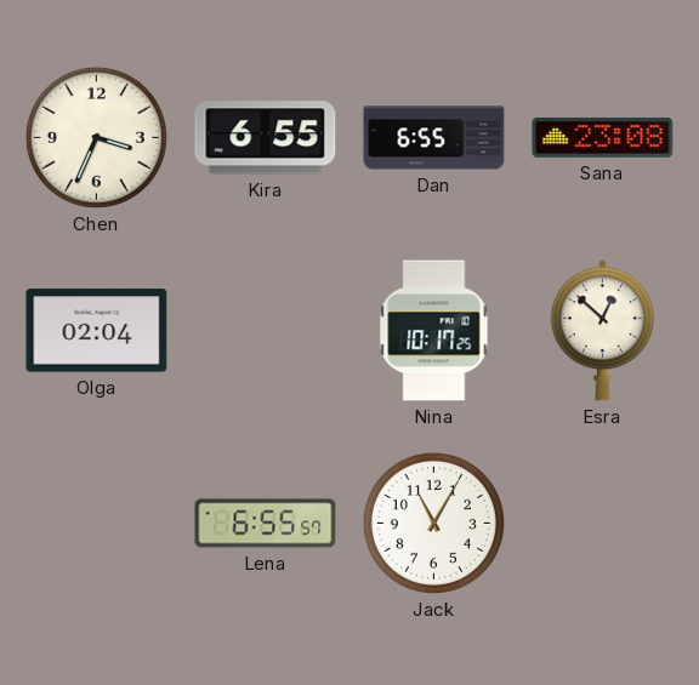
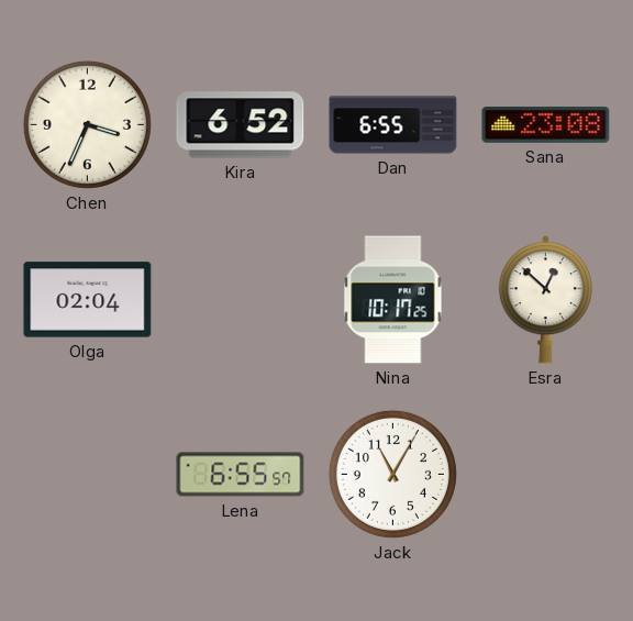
Kira: 6:55 -> 6:52 (241, 125)
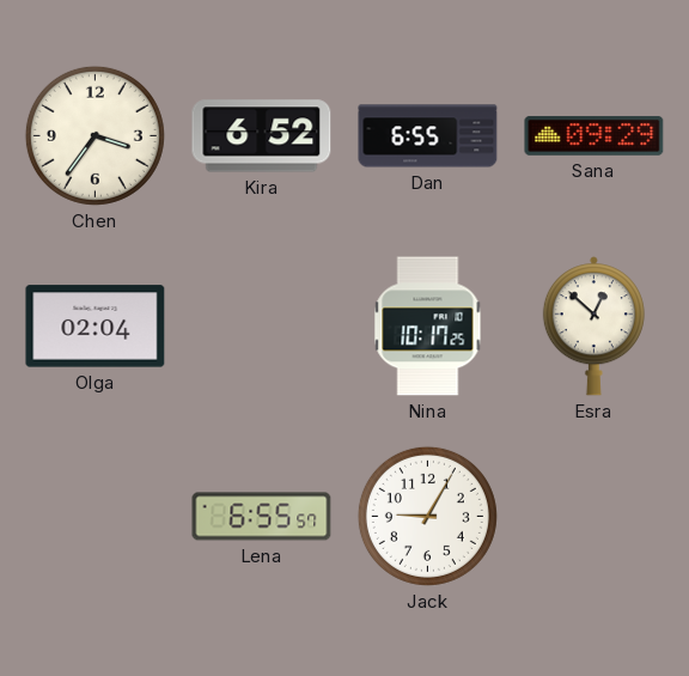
Chen: 3:34 -> 3:36 (94, 135)
Sana: 23:08 -> 09:29 (595, 135)
Jack: 11:05 -> 9:05 (427, 516)
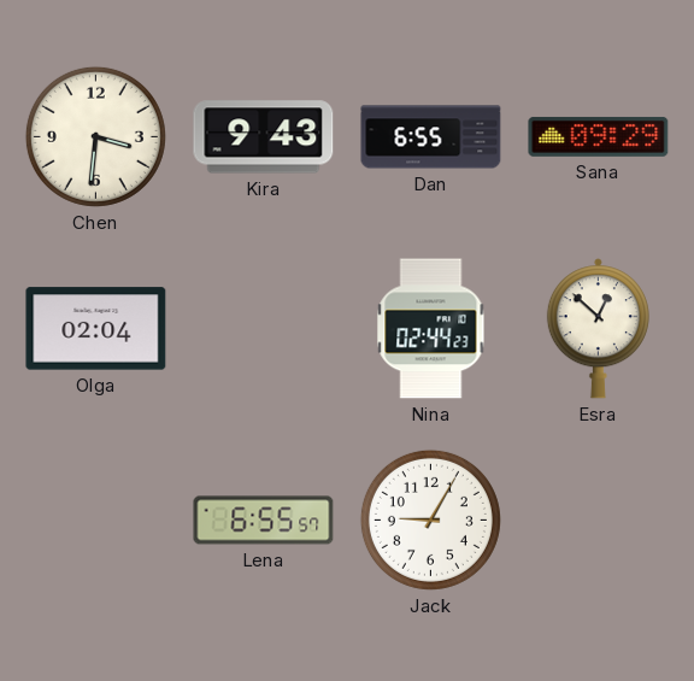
Chen: 3:36 -> 3:31 (95, 136)
Kira: 6:52 -> 9:43 (264, 137)
Nina: 10:17 -> 02:44 (431, 329)
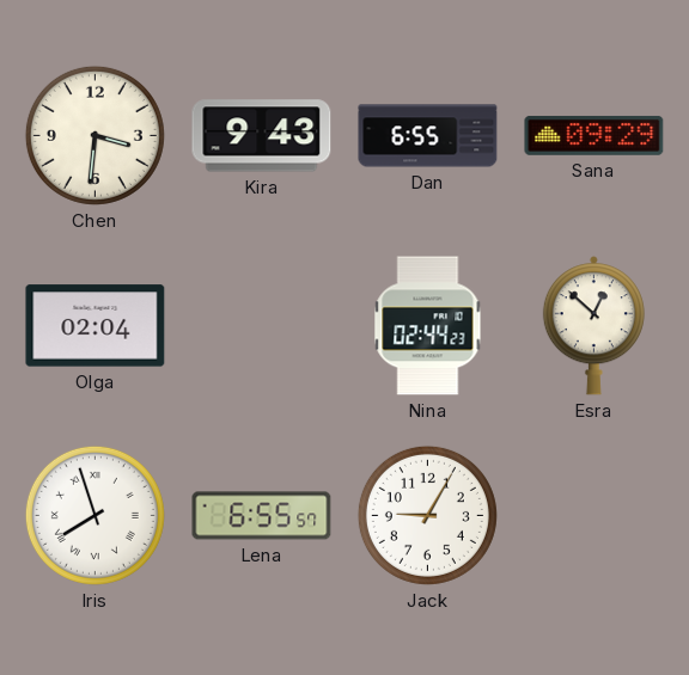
Iris: none -> 7:57 (94, 515)
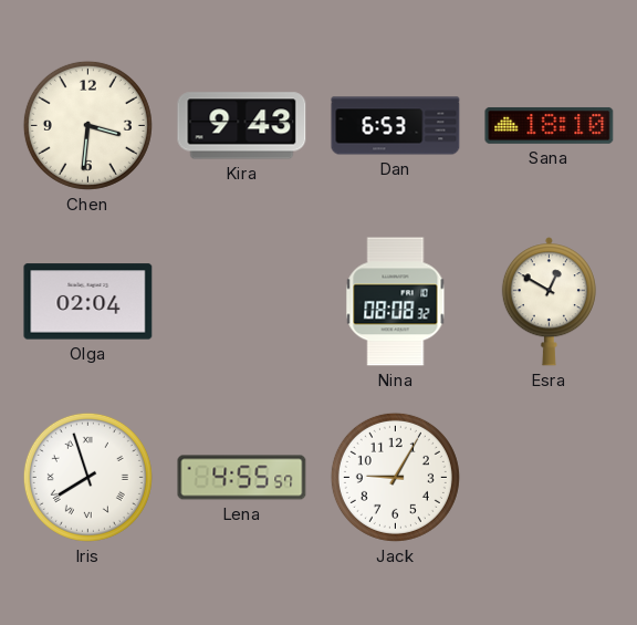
Dan: 6:55 -> 6:53 (396, 126)
Sana: 09:29 -> 18:10 (550, 125)
Nina: 02:44 -> 08:08 (396, 302)
Esra: 12:52 -> 12:50 (549, 302)
Lena: 6:55 -> 4:55 (242, 478)
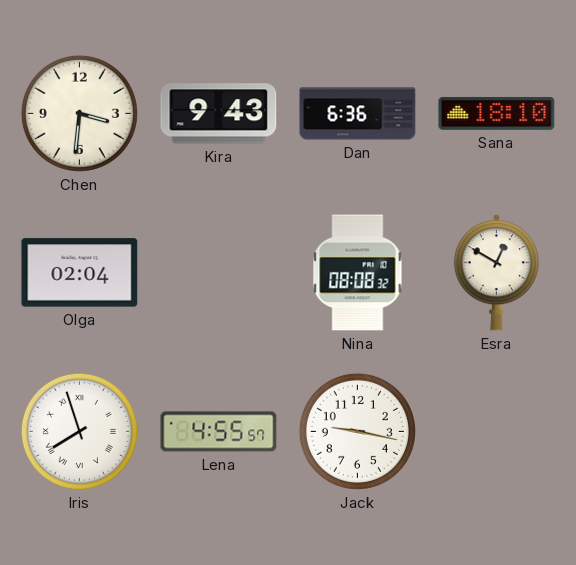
Dan: 6:53 -> 6:36 (358, 114)
Jack: 9:05 -> 9:17 (357, 431)
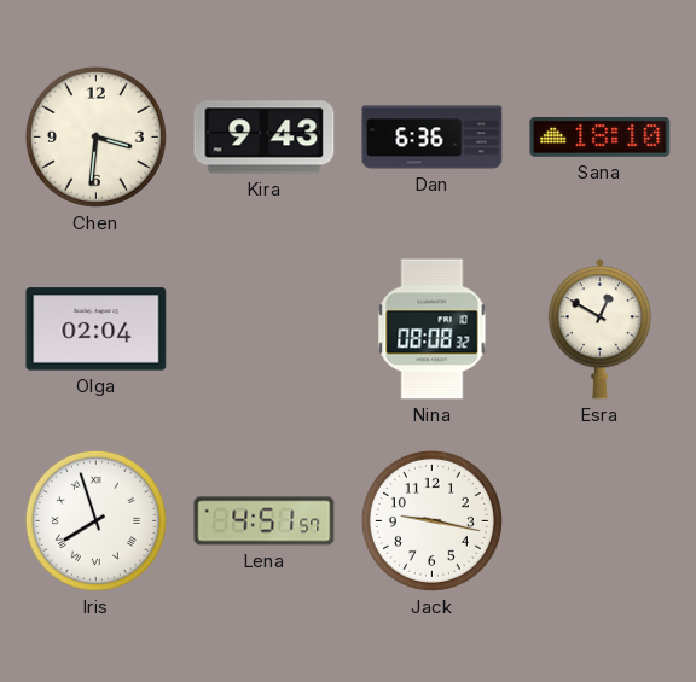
Lena: 4:55 -> 4:51 (265, 521)
